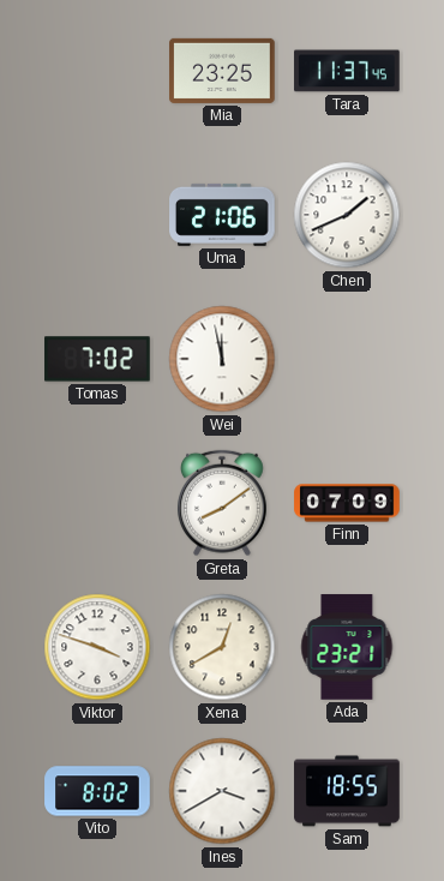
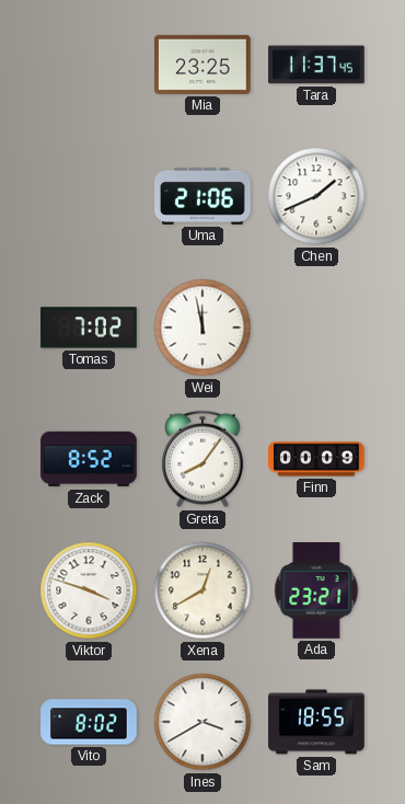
Zack: none -> 8:52 (89, 459)
Greta: 8:09 -> 8:06 (202, 459)
Finn: 07:09 -> 00:09 (316, 459)
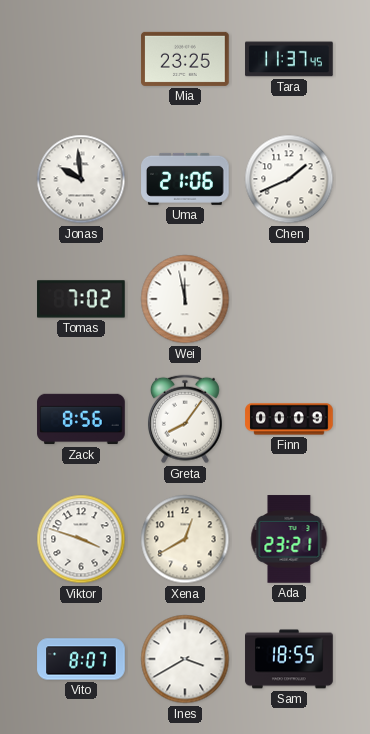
Jonas: none -> 9:59 (81, 179)
Zack: 8:52 -> 8:56 (81, 419)
Vito: 8:02 -> 8:07 (81, 659)
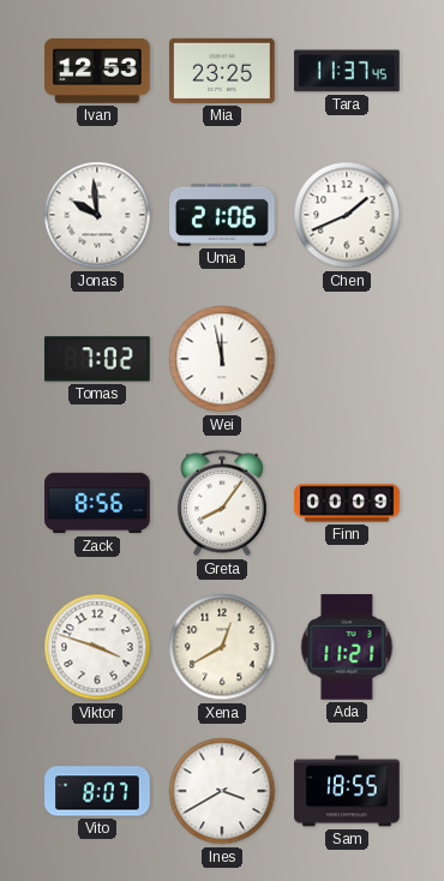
Ivan: none -> 12:53 (97, 72)
Ada: 23:21 -> 11:21 (347, 647)
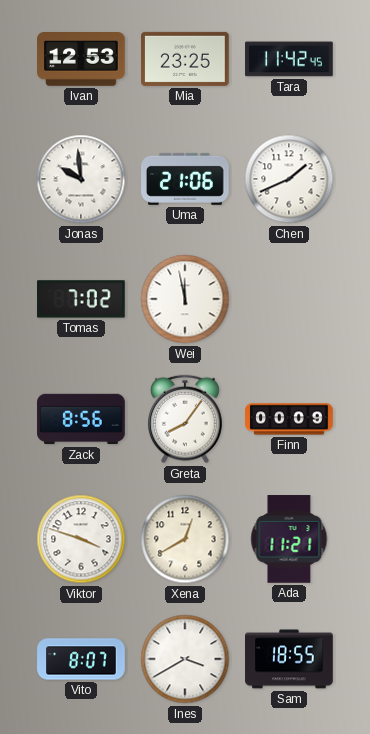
Tara: 11:37 -> 11:42 (289, 59)
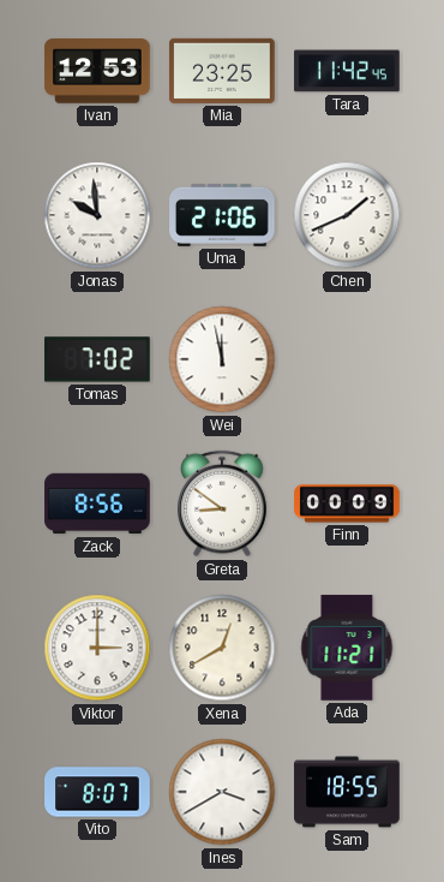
Greta: 8:06 -> 8:51 (222, 503)
Viktor: 3:48 -> 3:00 (97, 648)
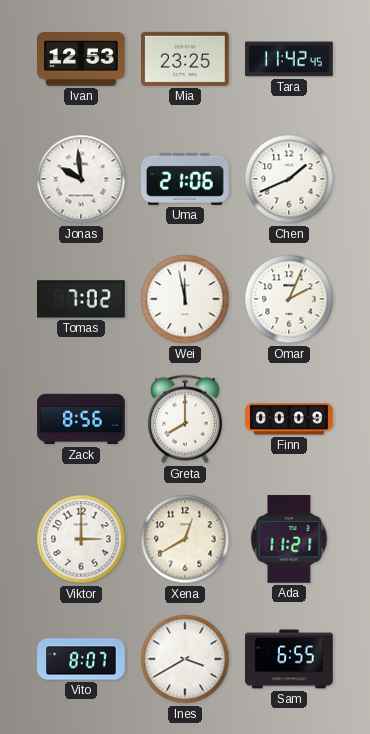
Omar: none -> 2:04 (289, 299)
Greta: 8:51 -> 8:00 (185, 419)
Sam: 18:55 -> 6:55 (289, 659)
